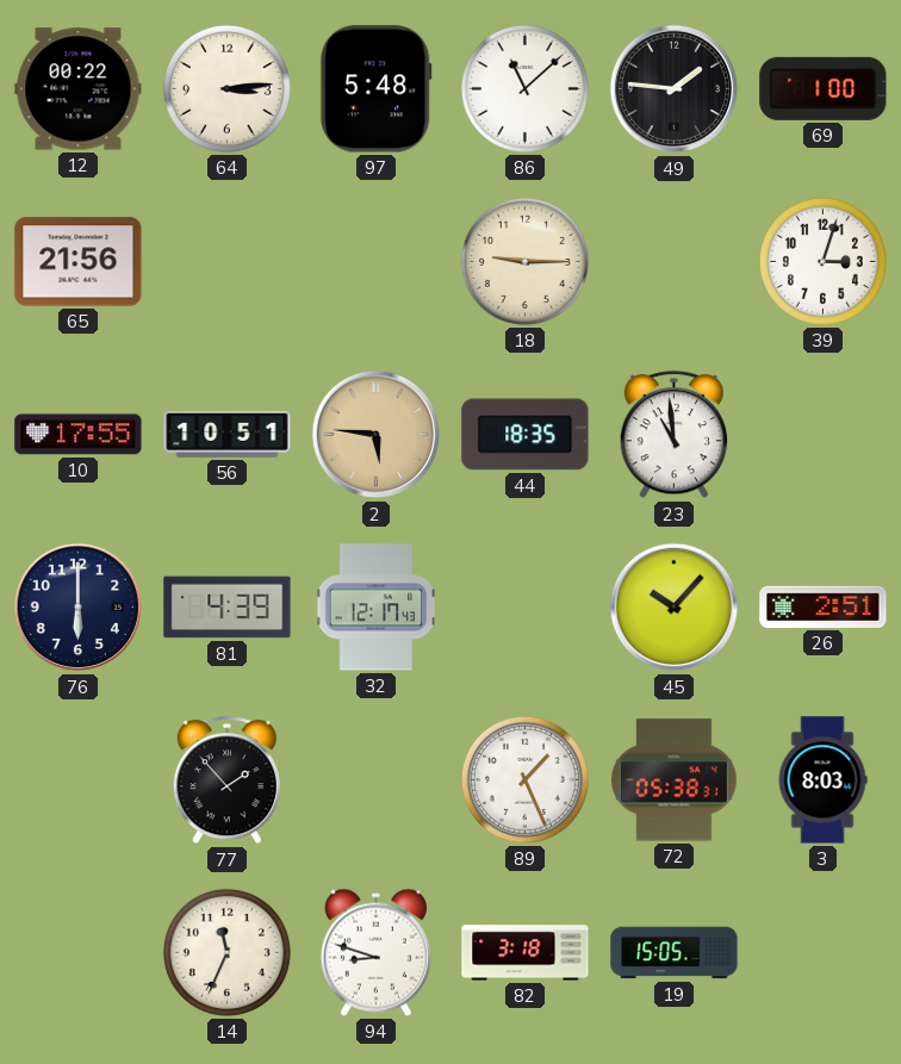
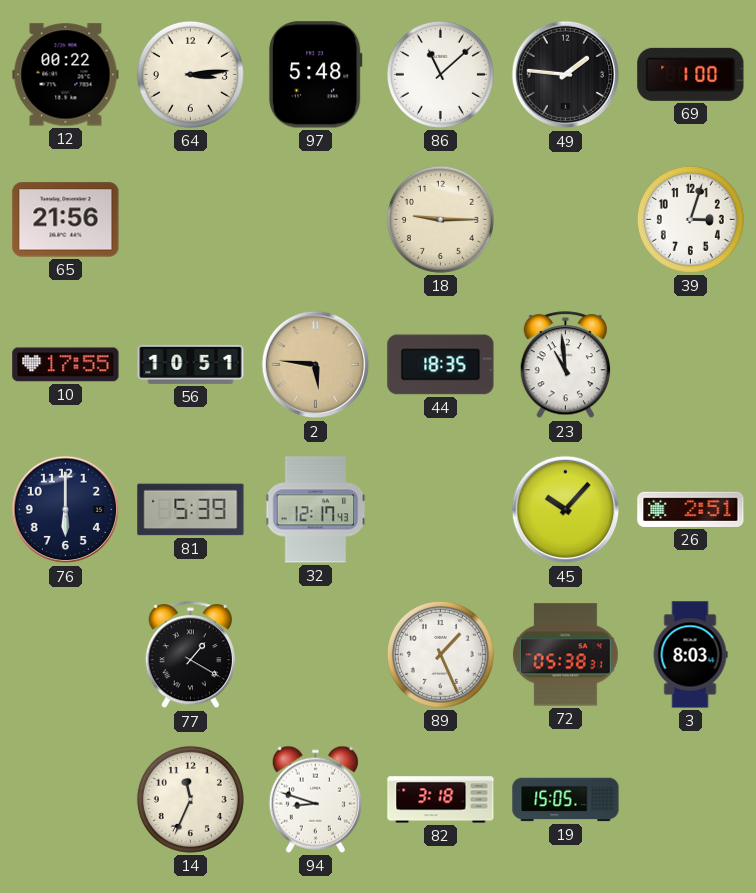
81: 4:39 -> 5:39 (191, 510)
77: 1:53 -> 1:20 (190, 655)
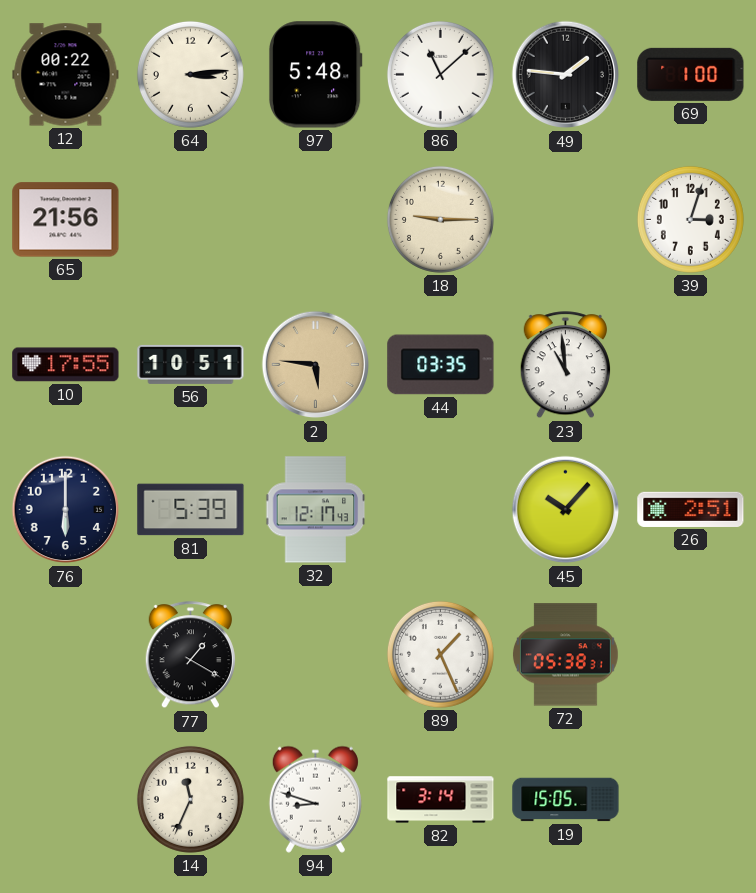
44: 18:35 -> 03:35 (441, 365)
3: 8:03 -> none (690, 655)
82: 3:18 -> 3:14 (441, 800)
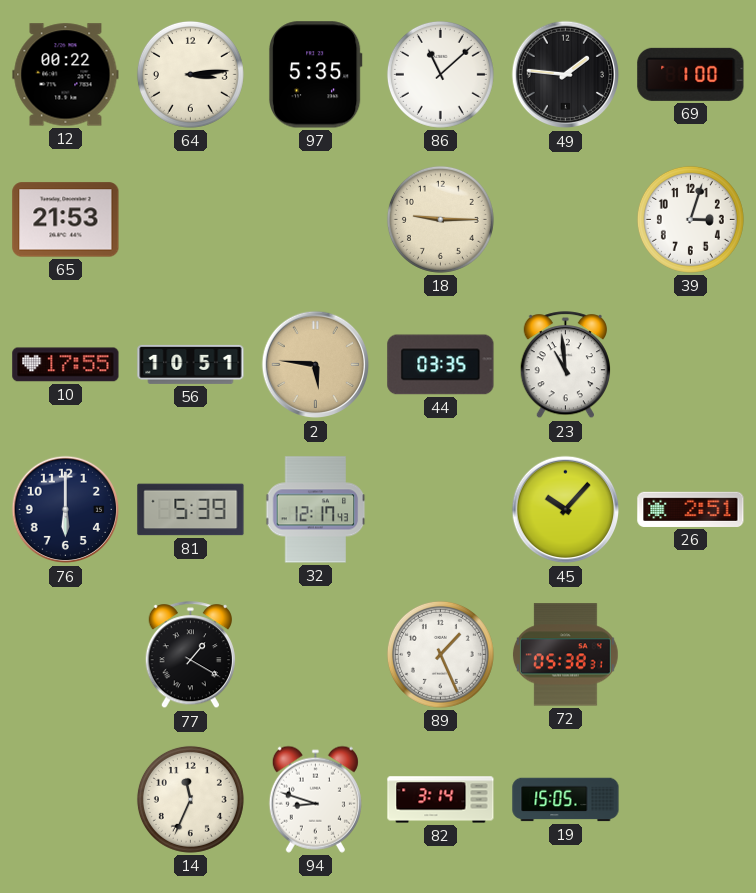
97: 5:48 -> 5:35 (315, 75)
65: 21:56 -> 21:53 (66, 220)
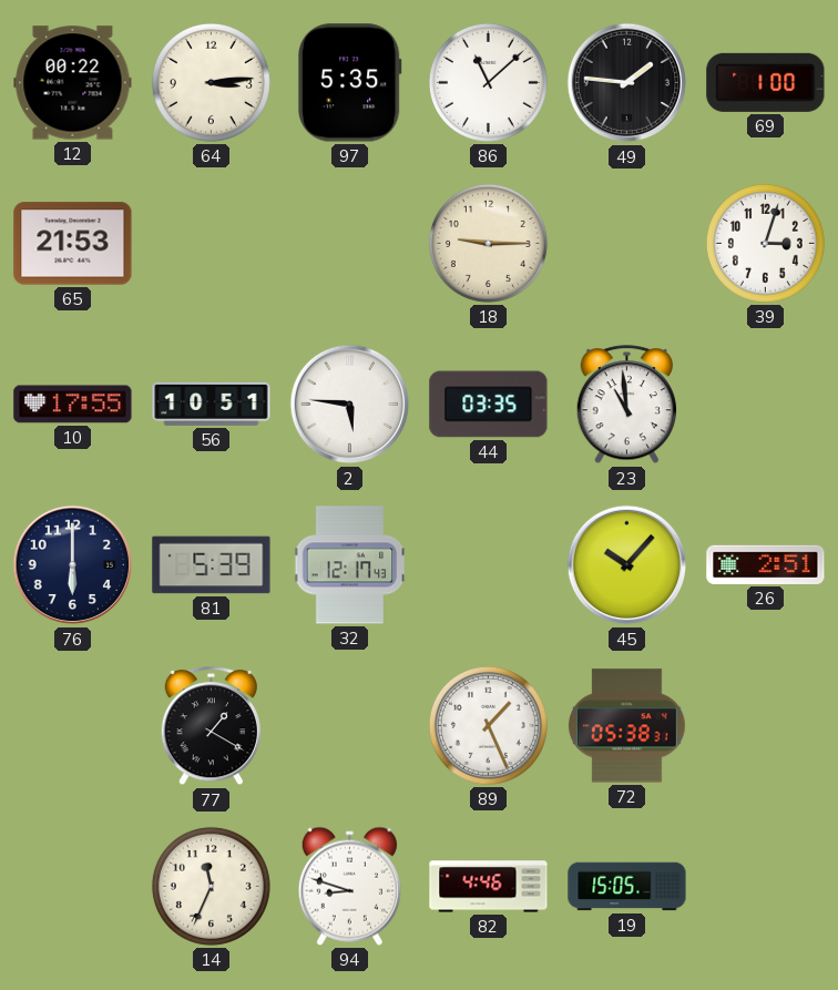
2 dial: champagne -> white (350, 405)
82: 3:14 -> 4:46 (489, 887)
